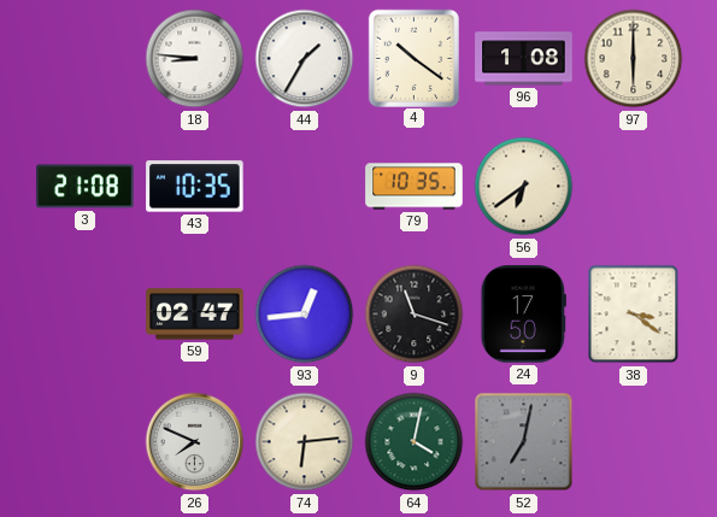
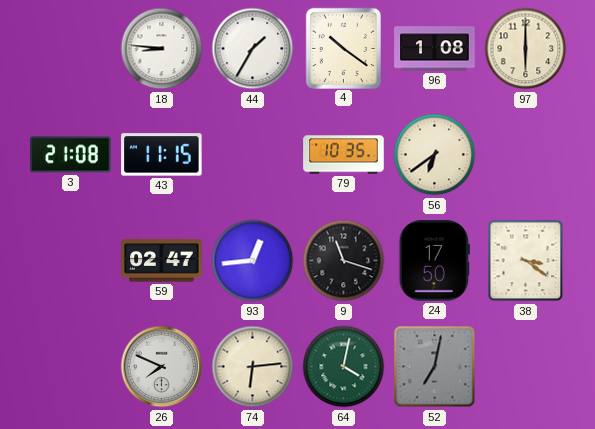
43: 10:35 -> 11:15 (162, 155)
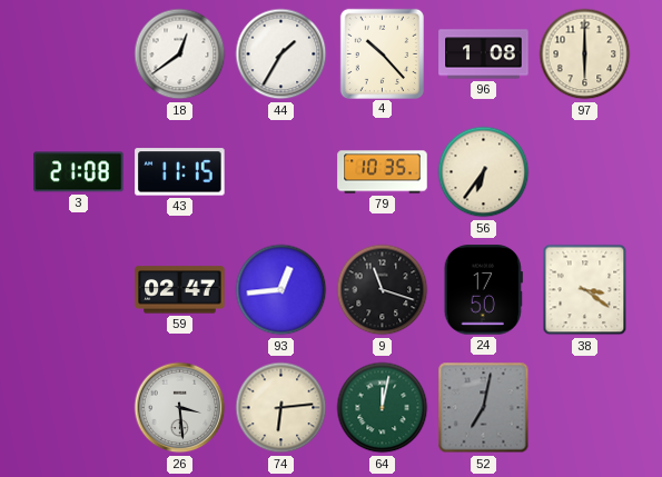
18: 8:46 -> 12:39 (180, 54)
4: 10:21 -> 10:23 (382, 53)
56: 6:39 -> 6:36 (484, 172)
26: 7:49 -> 3:29 (180, 408)
64: 4:02 -> 12:02 (383, 408)
